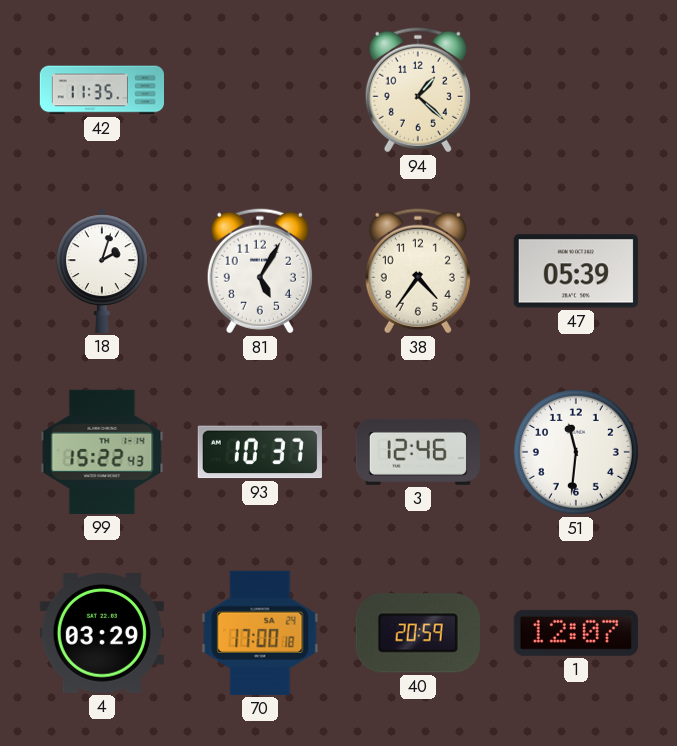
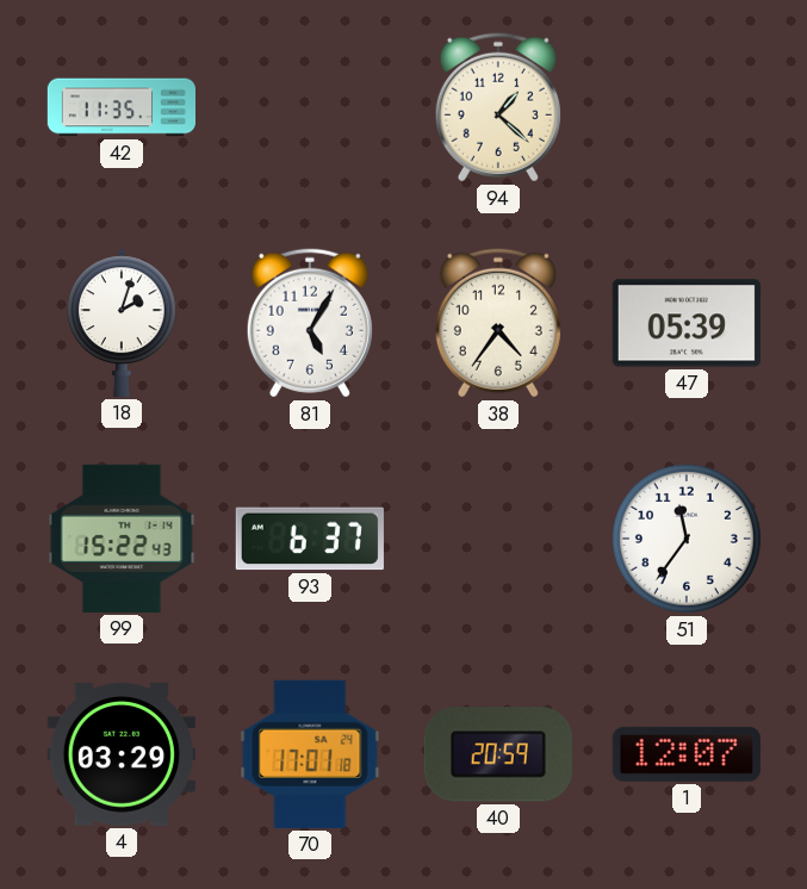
93: 10:37 -> 6:37 (310, 539)
3: 12:46 -> none (418, 452)
51: 11:31 -> 11:36 (687, 539)
70: 17:00 -> 17:01 (310, 754)
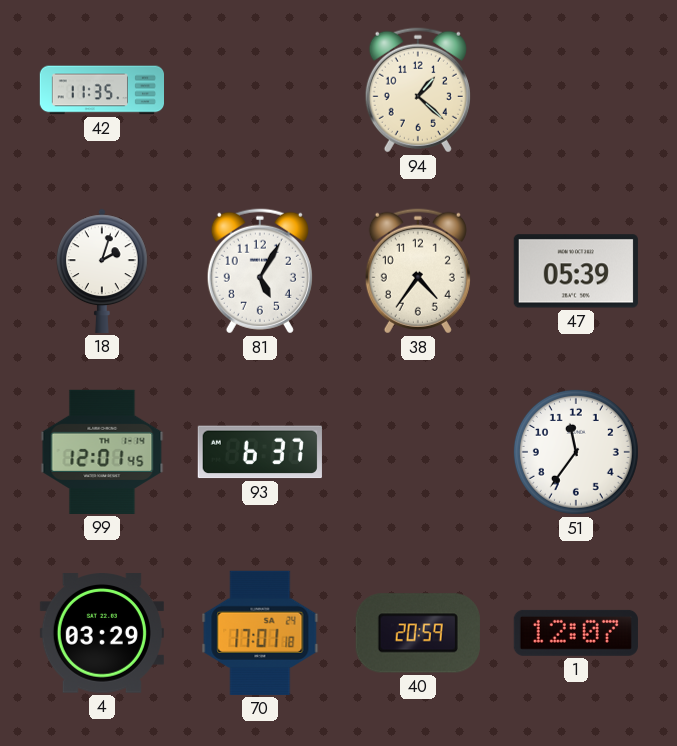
99: 15:22 -> 12:01 (102, 452)
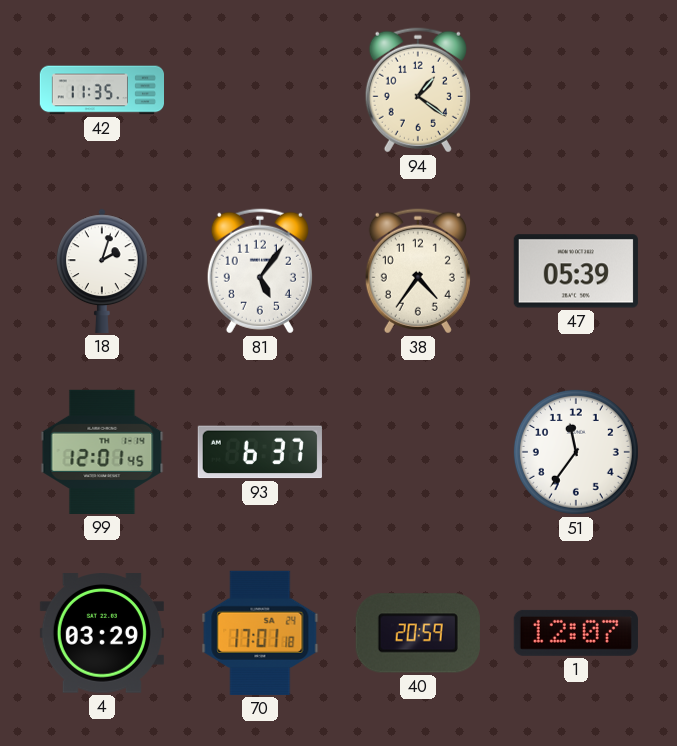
94: 1:22 -> 1:21 (418, 90)
81: 5:05 -> 5:06 (260, 271)
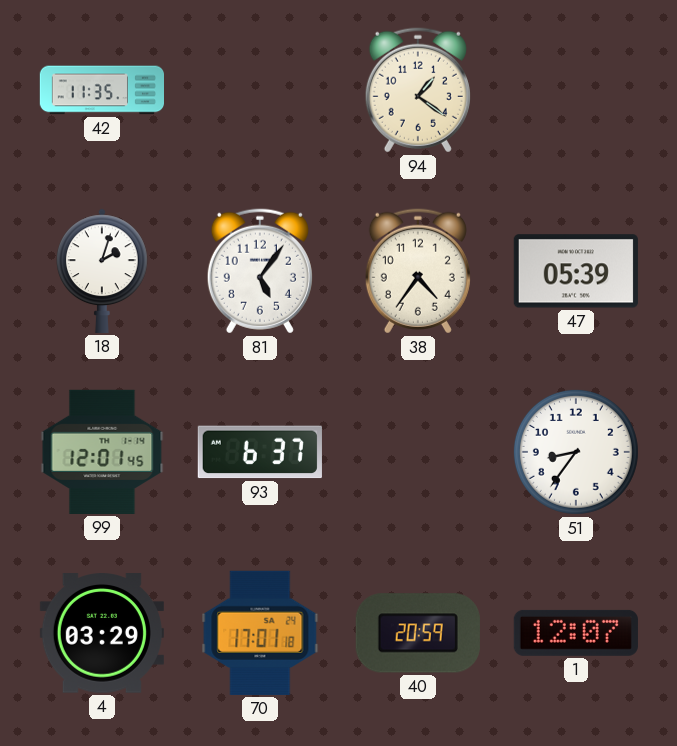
51: 11:36 -> 8:36 (576, 452)
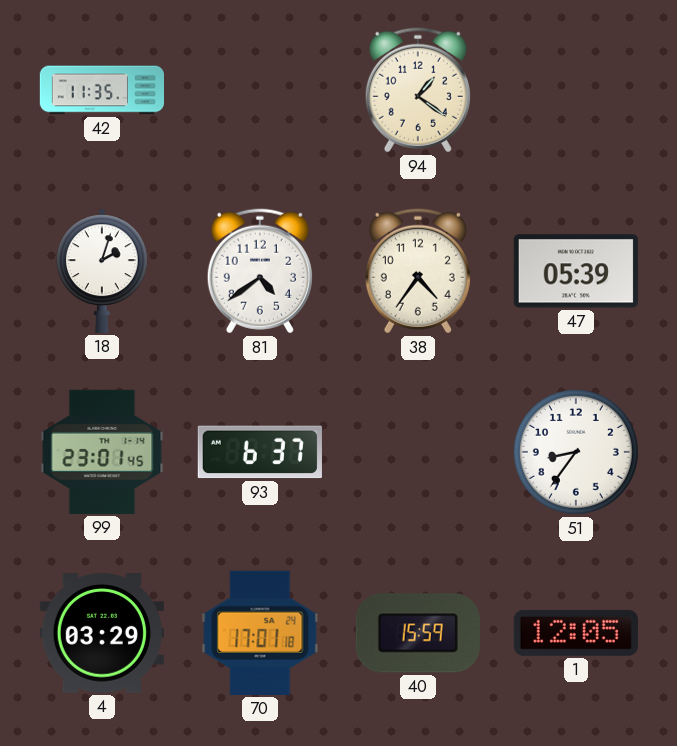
81: 5:06 -> 4:39 (260, 271)
99: 12:01 -> 23:01 (102, 452)
40: 20:59 -> 15:59 (418, 633)
1: 12:07 -> 12:05 (576, 633)
